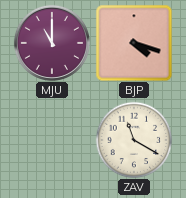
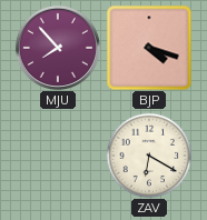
MJU: 11:00 -> 7:53 (58, 48)
ZAV: 11:20 -> 6:20 (149, 156)
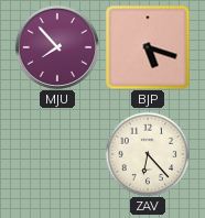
BJP: 4:18 -> 5:18 (148, 47)
ZAV: 6:20 -> 6:23 (148, 154)
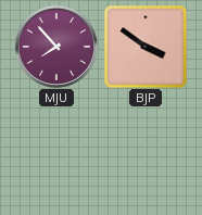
BJP: 5:18 -> 3:51 (146, 47)
ZAV: 6:23 -> none (148, 154)
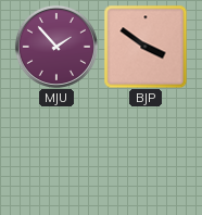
MJU: 7:53 -> 1:53 (56, 47)
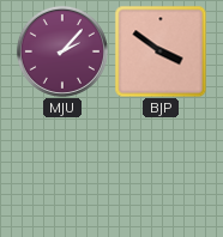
MJU: 1:53 -> 2:07 (62, 51)
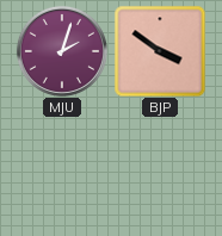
MJU: 2:07 -> 2:03 (62, 51)
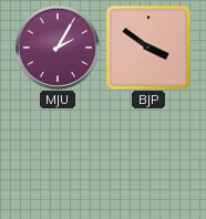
MJU: 2:03 -> 2:05 (58, 48)
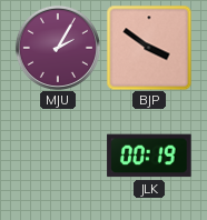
JLK: none -> 00:19 (149, 156)
